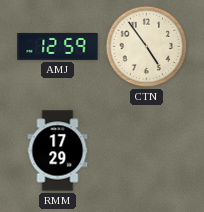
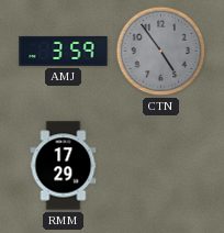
AMJ: 12:59 -> 3:59 (64, 51)
CTN dial: cream -> grey (161, 52)
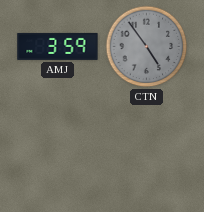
RMM: 17:29 -> none (64, 166)
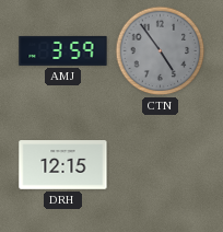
DRH: none -> 12:15 (63, 165)
